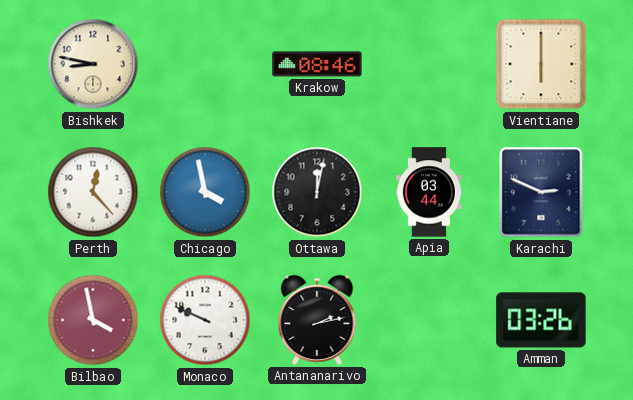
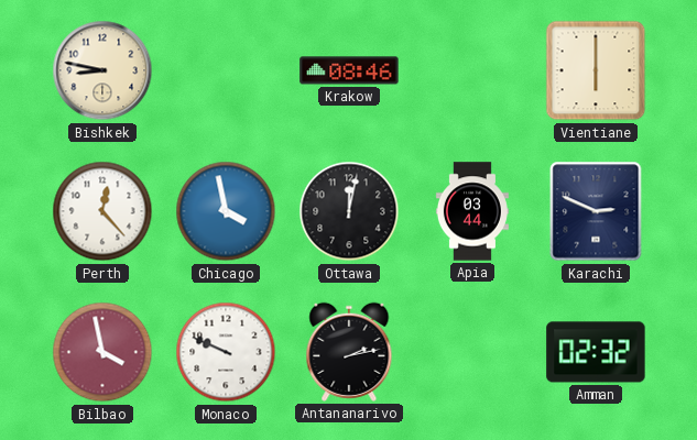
Amman: 03:26 -> 02:32 (596, 352)
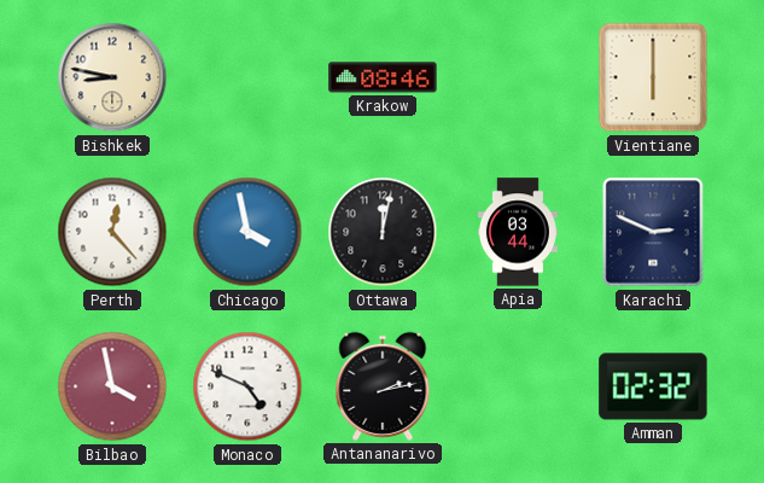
Monaco: 9:49 -> 4:49 (247, 386)
